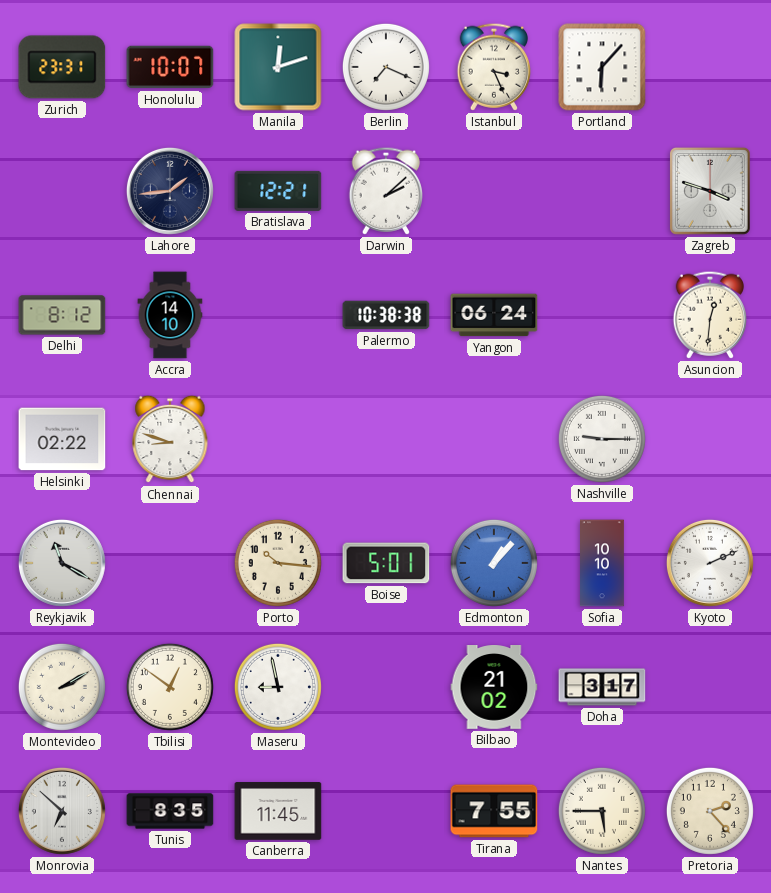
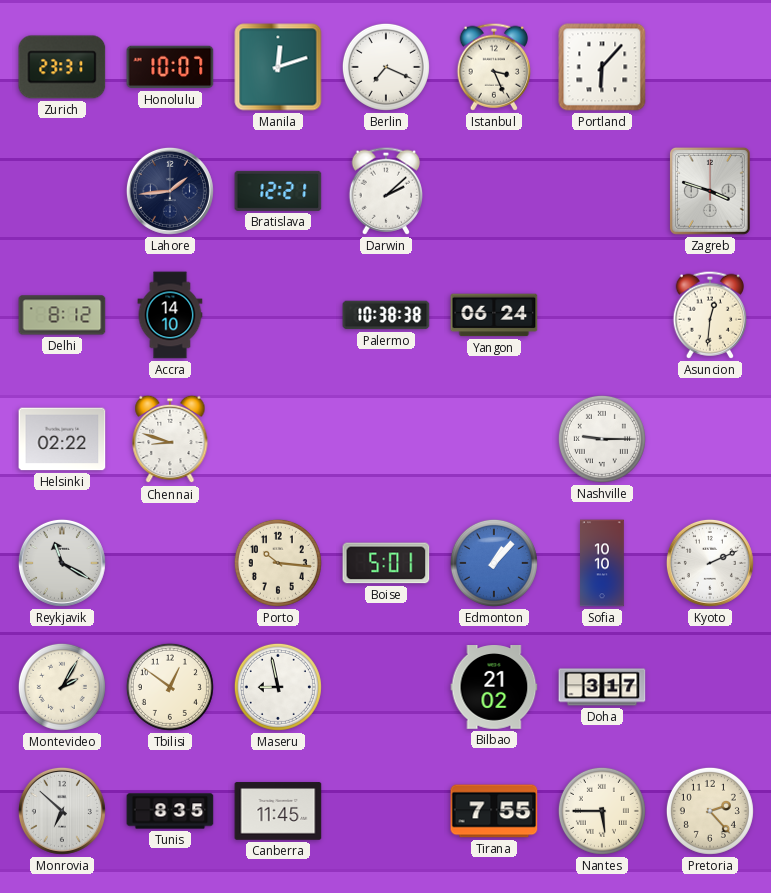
Montevideo: 2:10 -> 2:05 (62, 687)
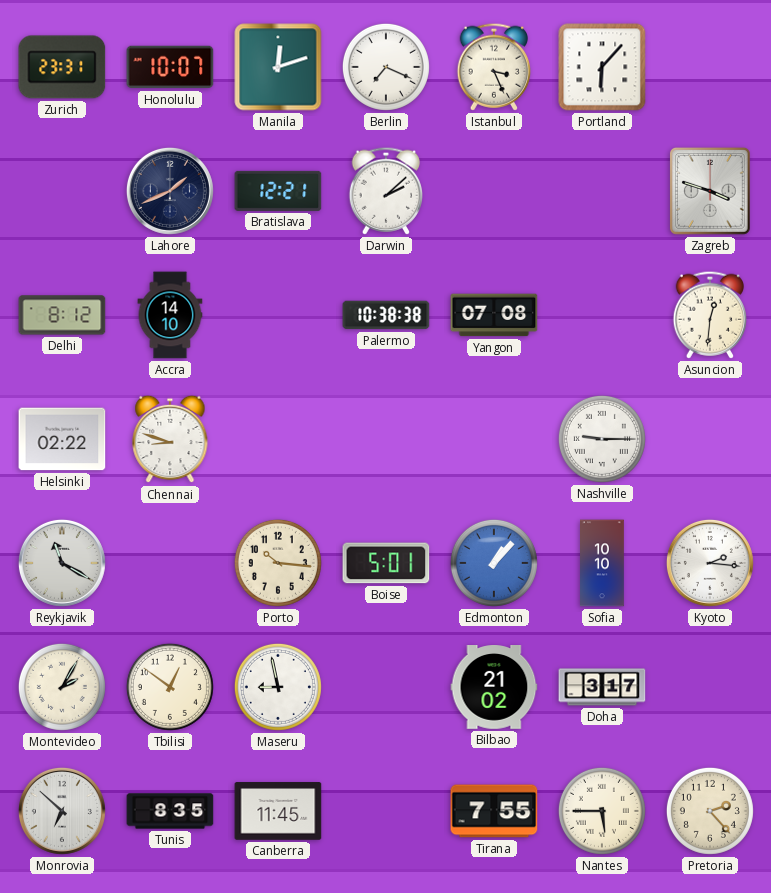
Lahore: 1:44 -> 1:41 (170, 191)
Yangon: 06:24 -> 07:08 (494, 315)
Kyoto: 2:11 -> 2:16 (710, 563)
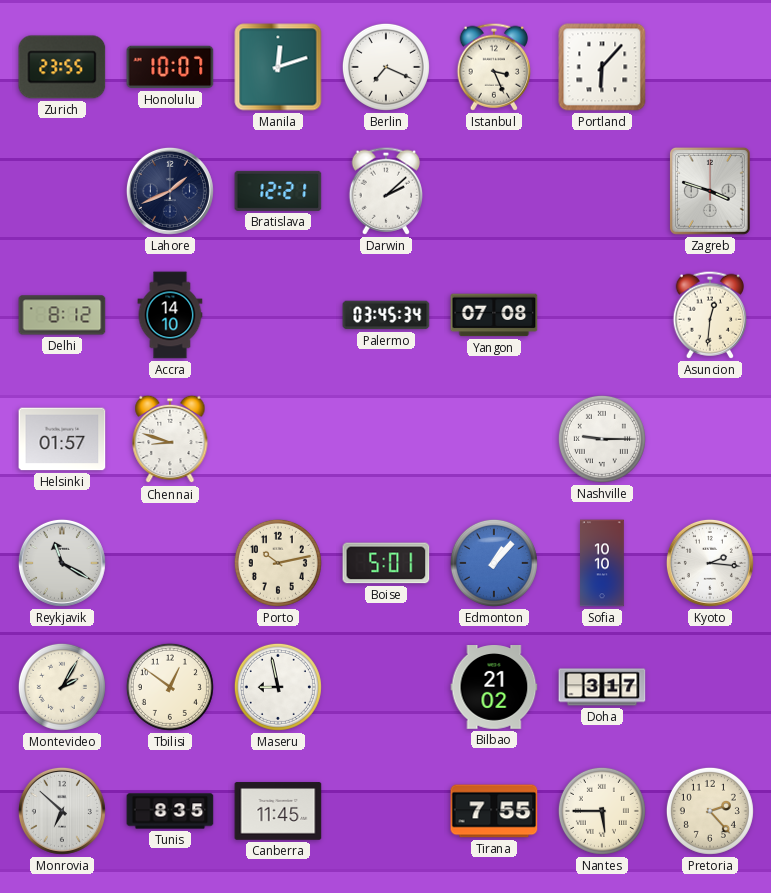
Zurich: 23:31 -> 23:55 (62, 67)
Palermo: 10:38 -> 03:45 (386, 315)
Helsinki: 02:22 -> 01:57 (62, 439)
Porto: 10:16 -> 10:13 (278, 563)
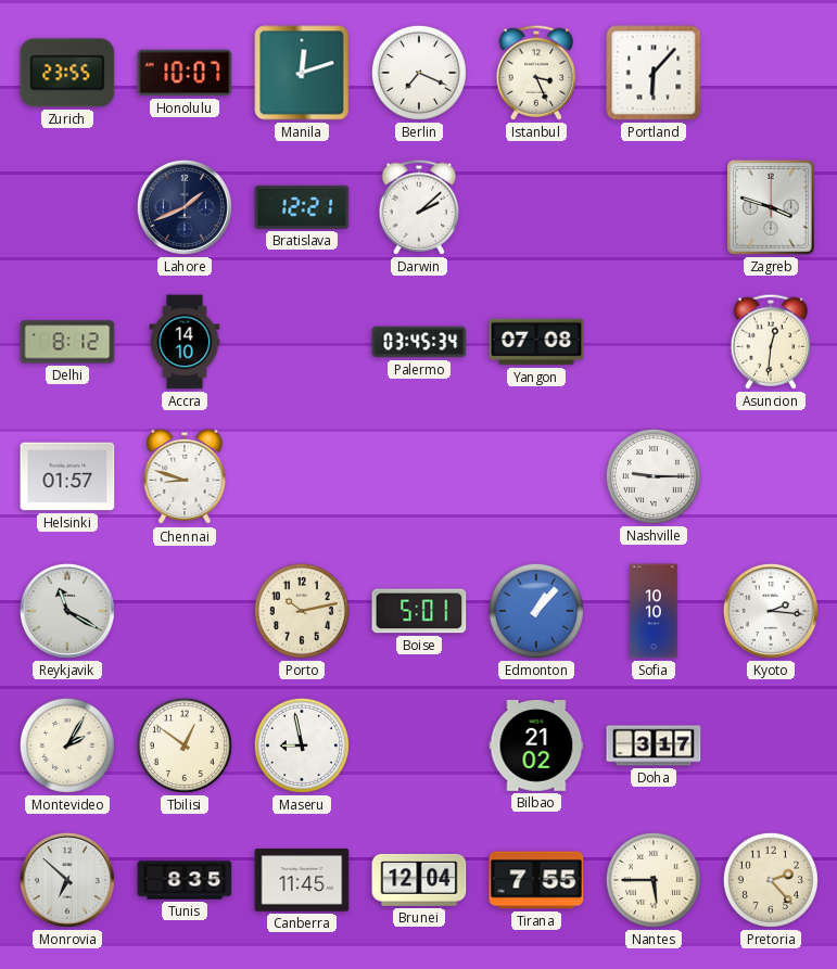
Brunei: none -> 12:04 (419, 880)
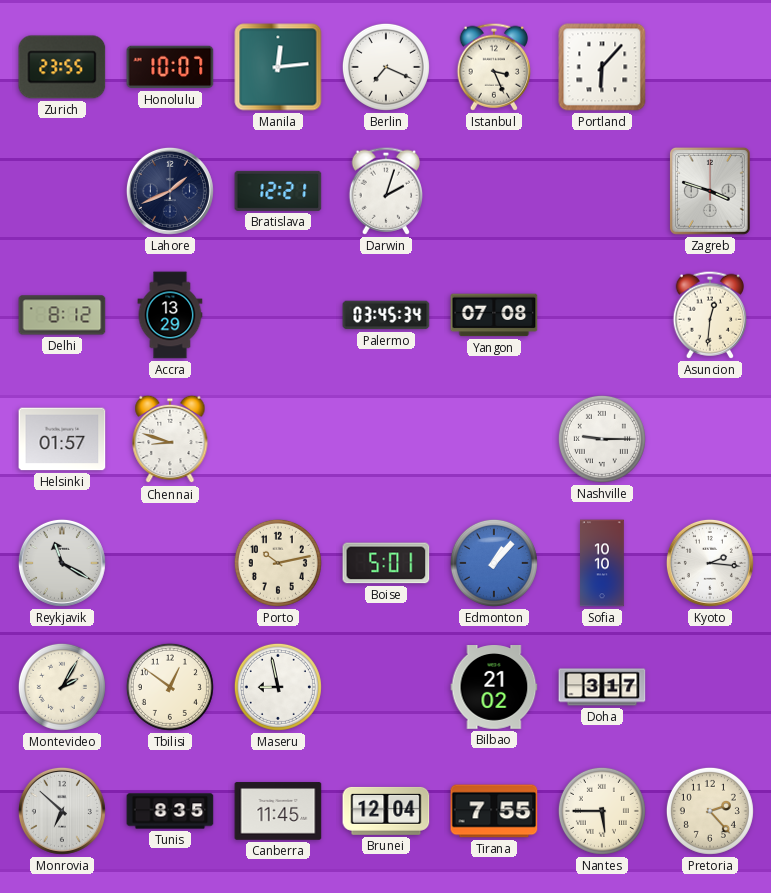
Manila: 12:12 -> 12:14 (278, 67)
Darwin: 2:08 -> 2:03 (385, 191)
Accra: 14:10 -> 13:29 (170, 315)
